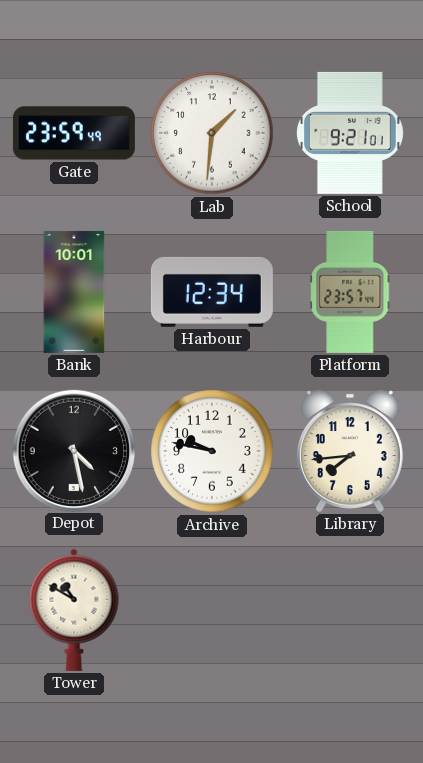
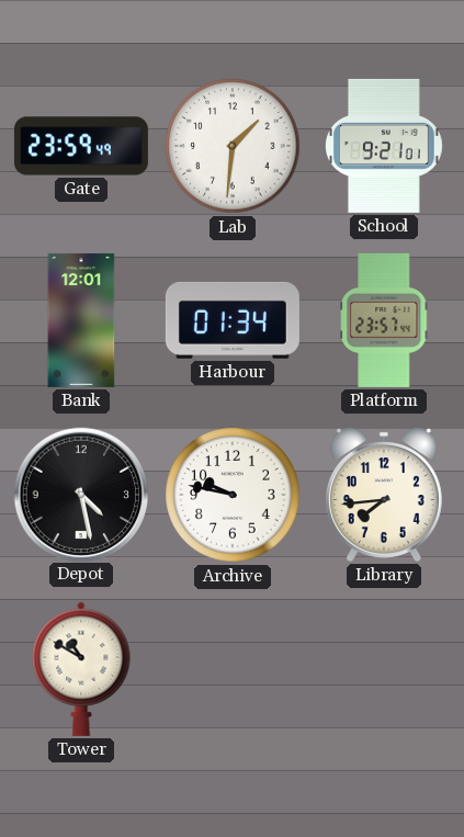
Bank: 10:01 -> 12:01 (81, 320)
Harbour: 12:34 -> 01:34 (233, 320)
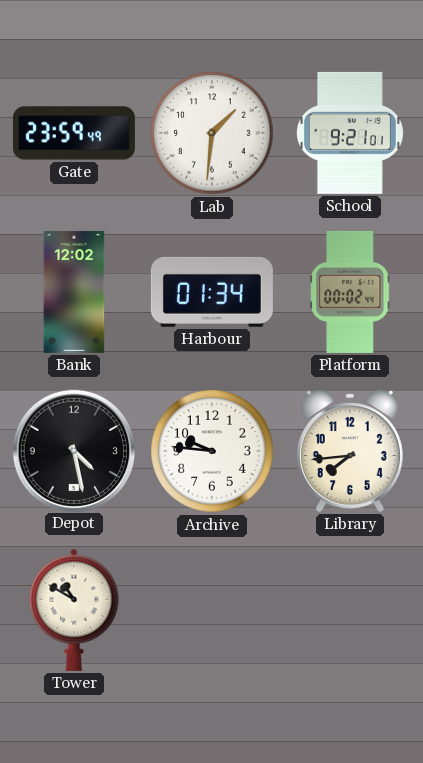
Bank: 12:01 -> 12:02 (74, 292)
Platform: 23:57 -> 00:02 (350, 292)
Archive: 9:47 -> 9:46 (212, 451)
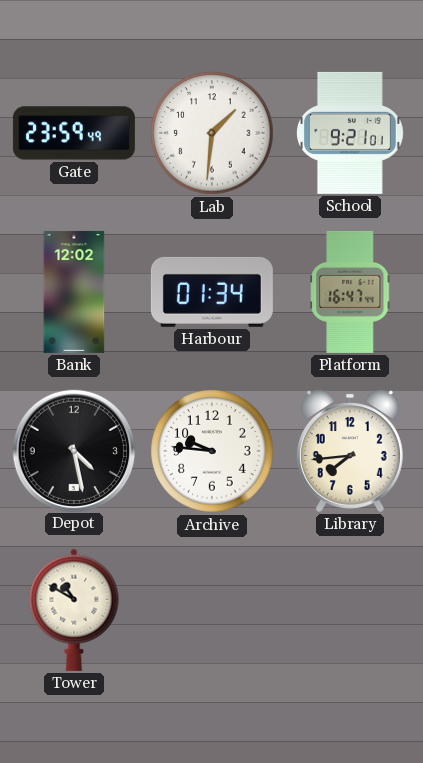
Platform: 00:02 -> 16:47 (350, 292)
